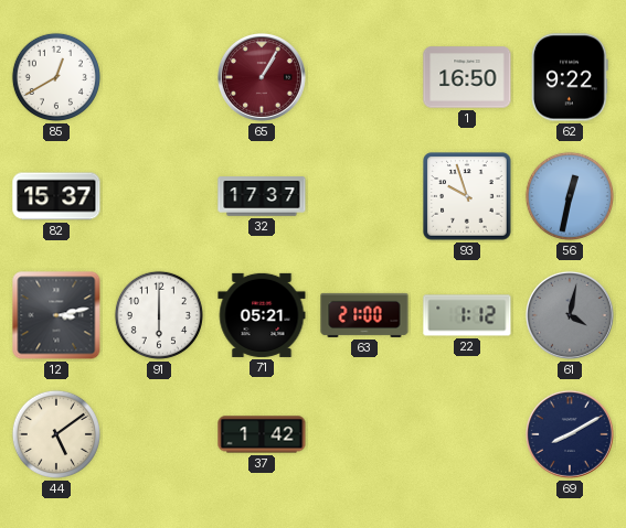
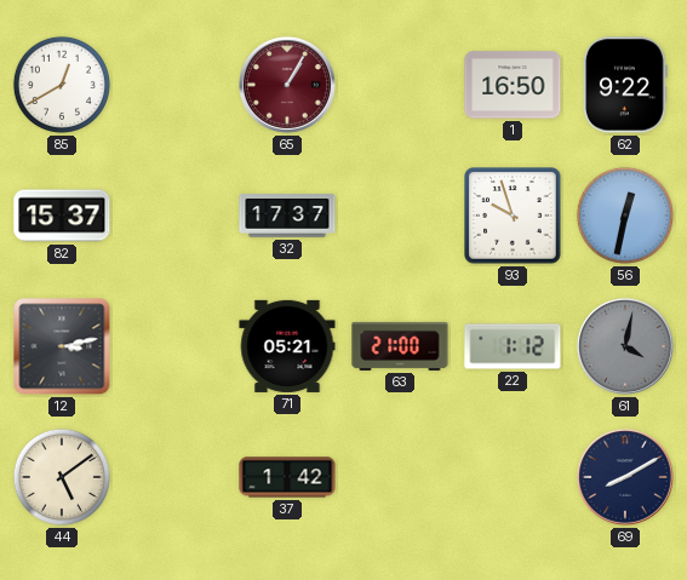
91: 6:00 -> none (159, 315)
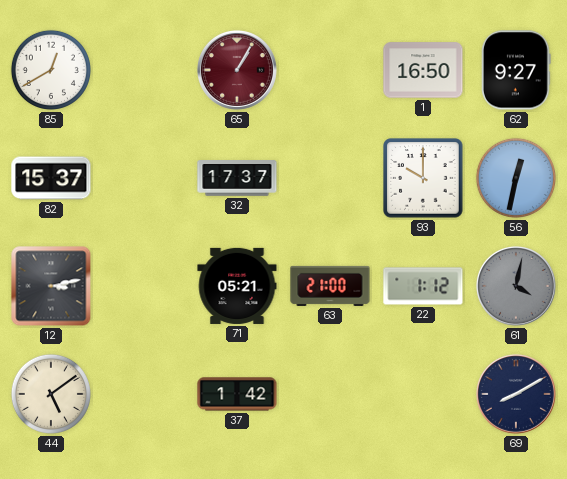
62: 9:22 -> 9:27 (517, 70)
93: 9:57 -> 10:00 (423, 178)
